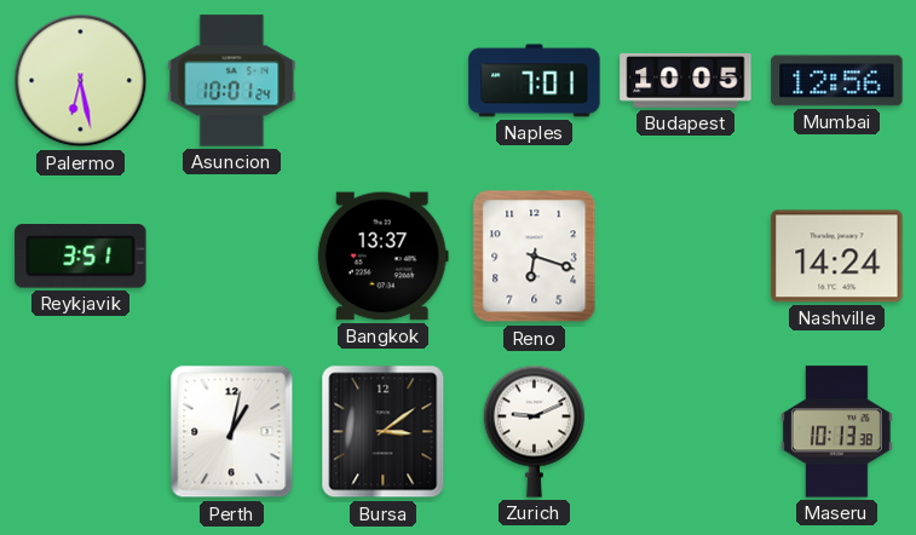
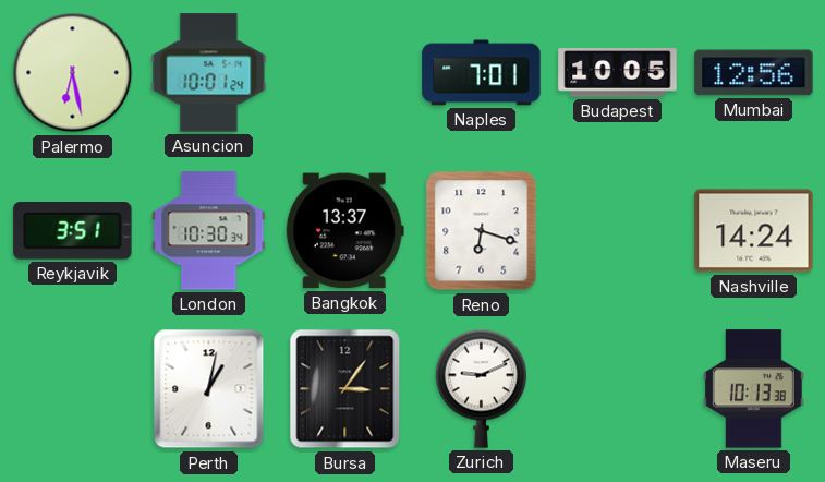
London: none -> 10:30 (209, 231)
Bursa: 3:09 -> 3:06 (345, 389)
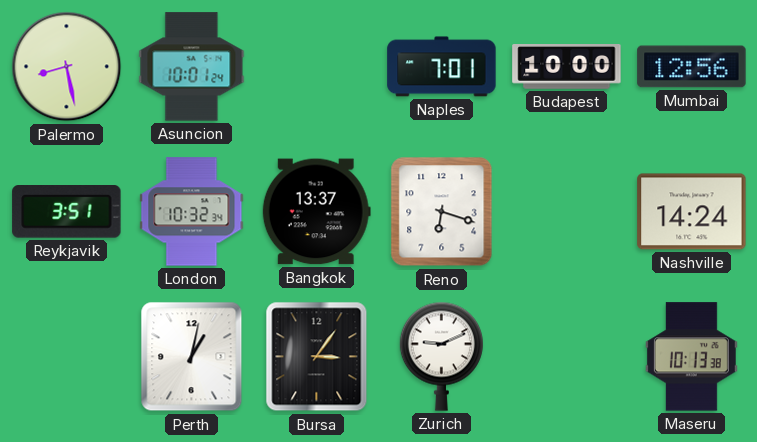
Palermo: 6:28 -> 8:28 (67, 67)
Budapest: 10:05 -> 10:00 (567, 67)
London: 10:30 -> 10:32 (192, 212)
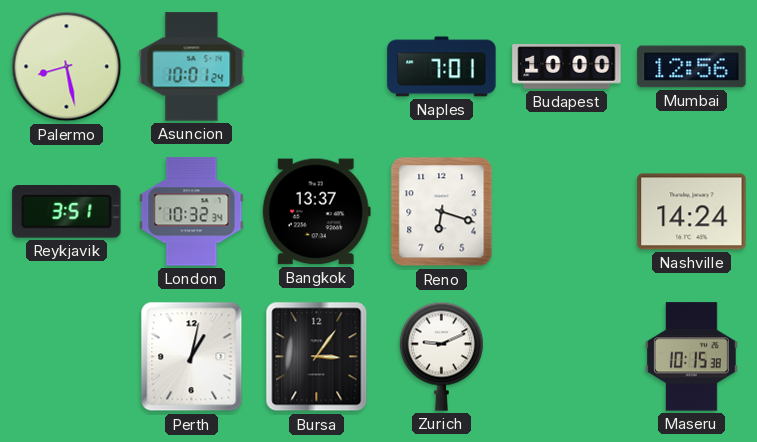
Maseru: 10:13 -> 10:15 (691, 357)
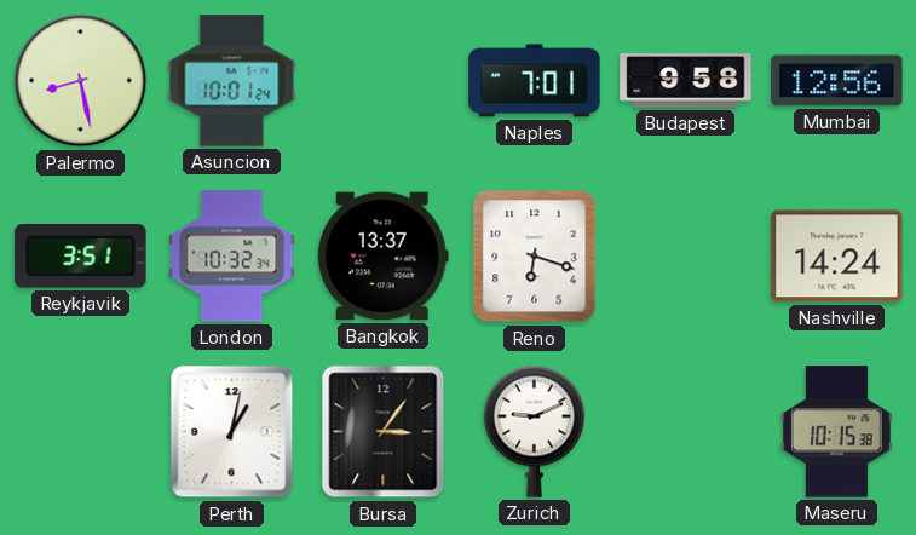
Budapest: 10:00 -> 9:58 (686, 81)
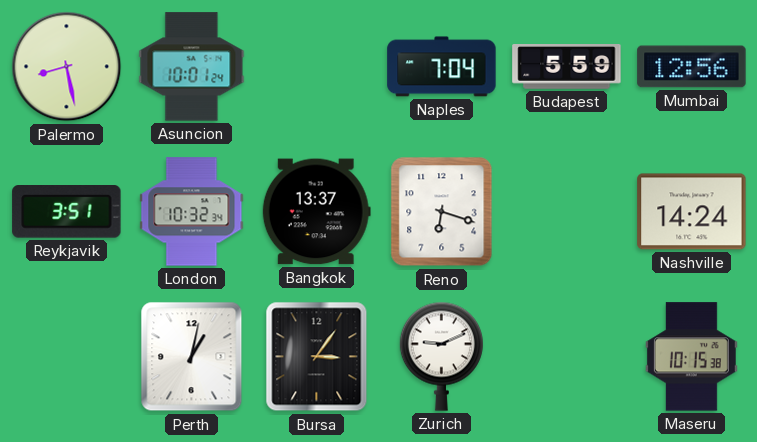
Naples: 7:01 -> 7:04 (442, 67)
Budapest: 9:58 -> 5:59 (567, 67)
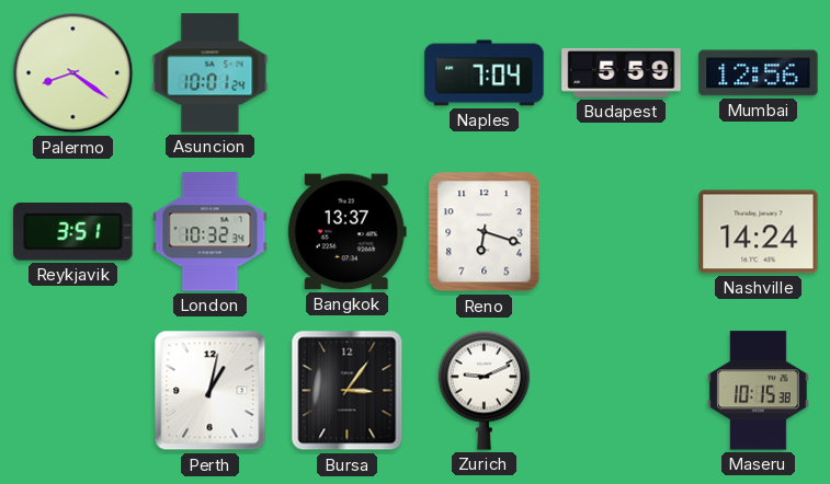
Palermo: 8:28 -> 8:21 (73, 73)
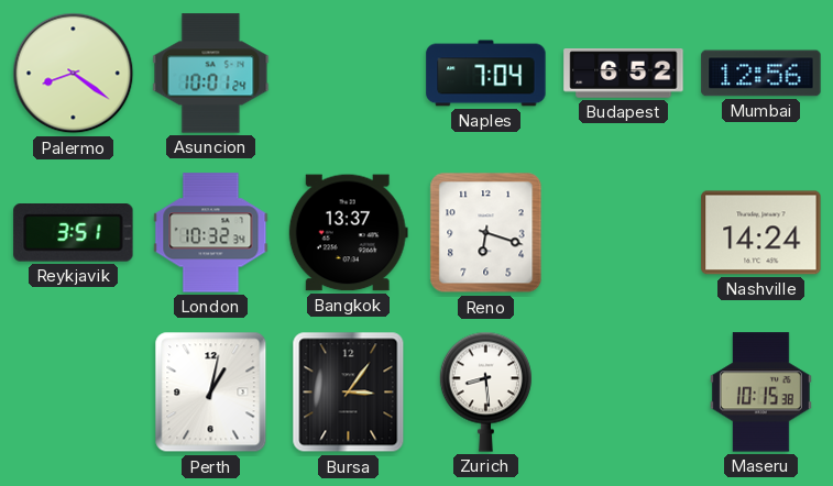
Budapest: 5:59 -> 6:52 (624, 74)
Zurich: 9:11 -> 8:29 (485, 391)
